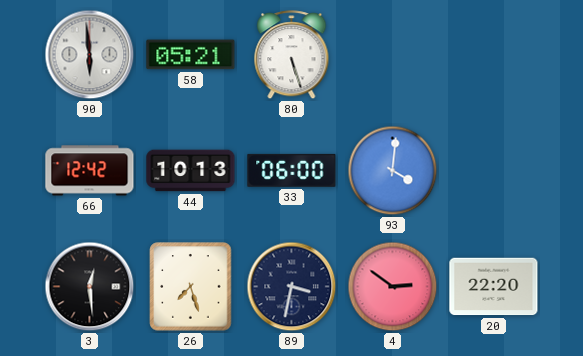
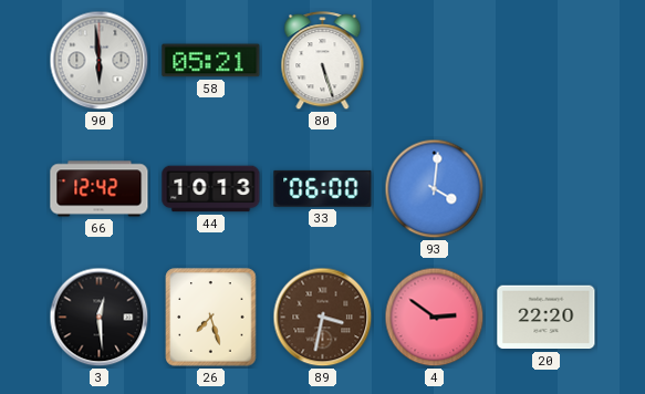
89 dial: navy -> brown (323, 318)
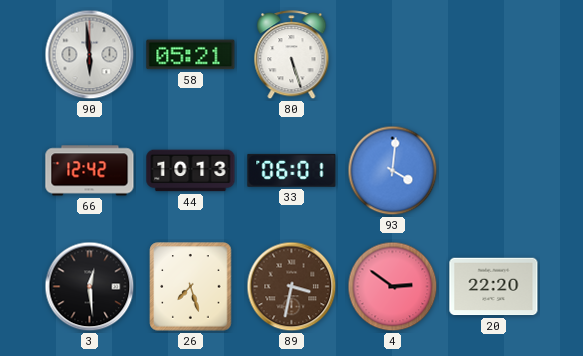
33: 06:00 -> 06:01 (292, 170)
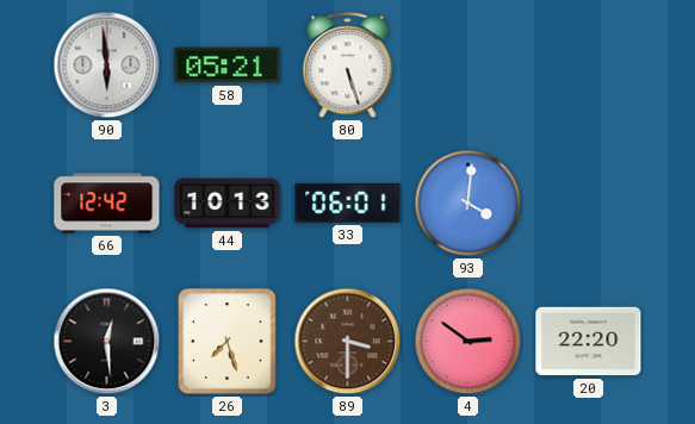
89: 3:32 -> 3:30 (348, 342)
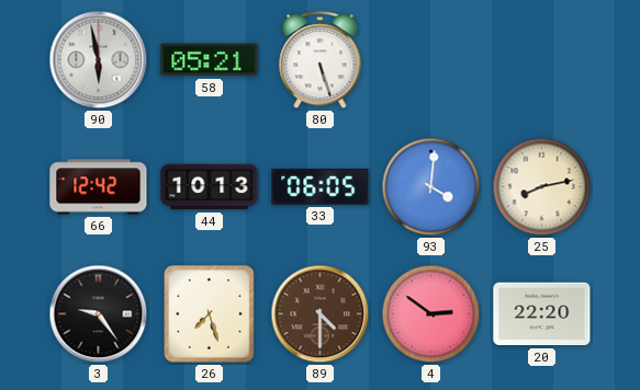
90: 5:59 -> 5:58 (99, 60)
33: 06:01 -> 06:05 (321, 186)
25: none -> 8:13 (542, 187)
3: 12:29 -> 9:24 (99, 314)
89: 3:30 -> 4:30 (321, 314)
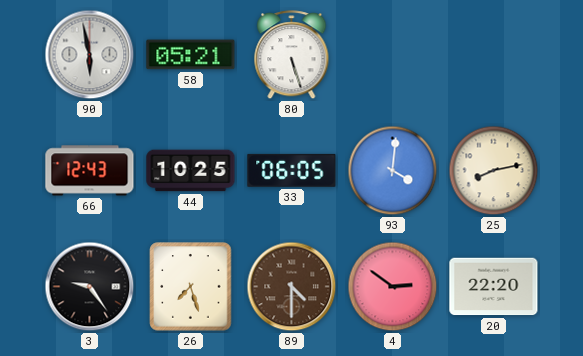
66: 12:42 -> 12:43 (90, 171)
44: 10:13 -> 10:25 (191, 171)
